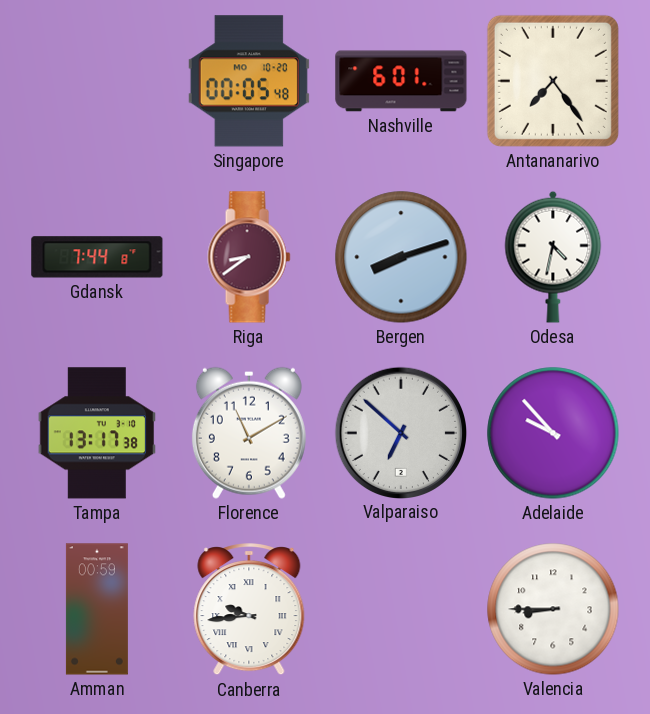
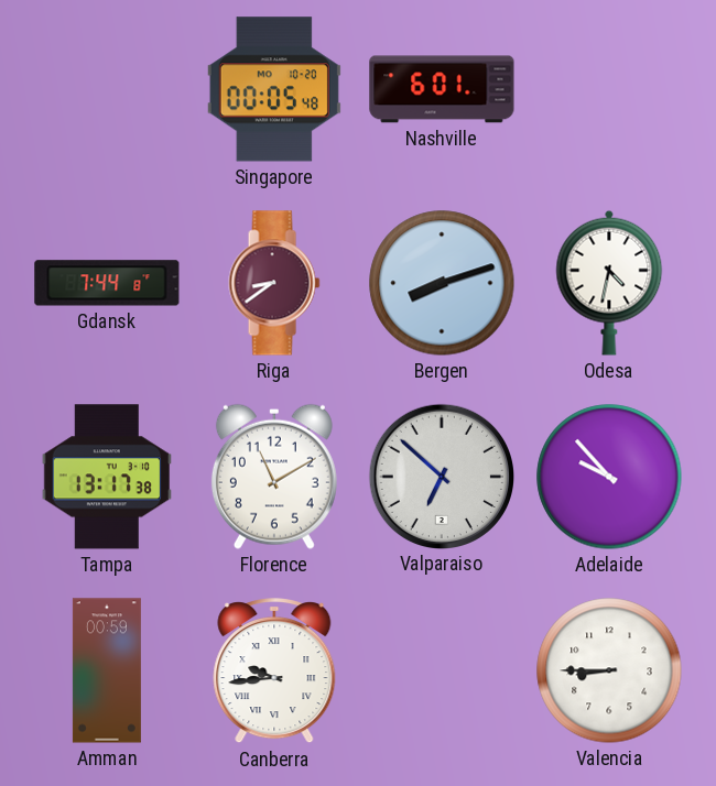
Antananarivo: 7:24 -> none (553, 81)
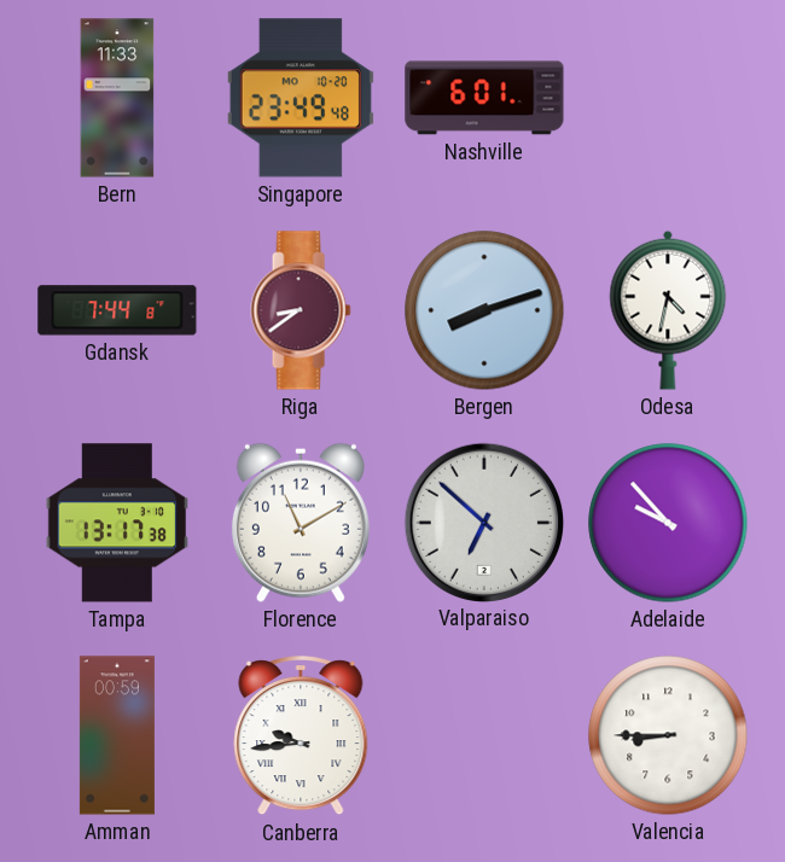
Bern: none -> 11:33 (117, 98)
Singapore: 00:05 -> 23:49 (301, 98)
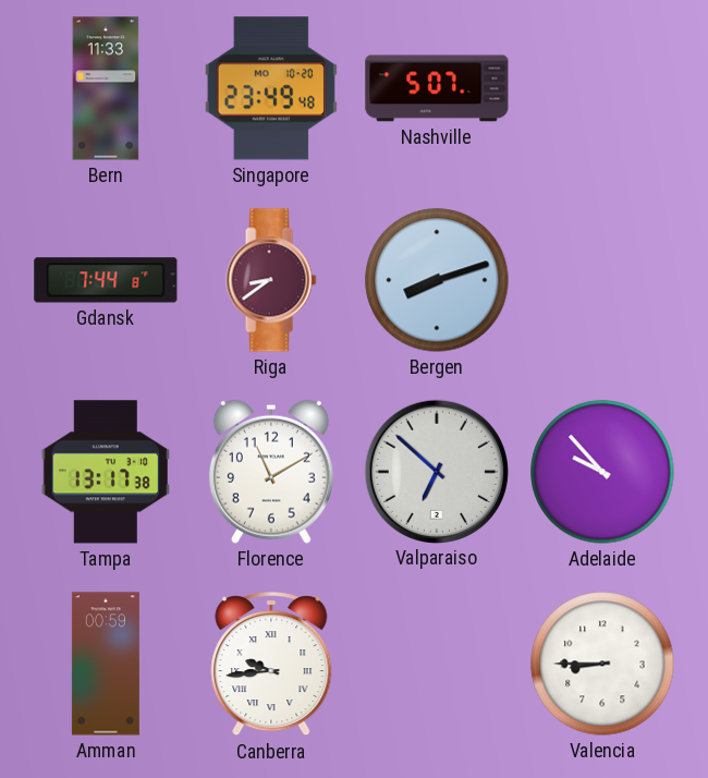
Nashville: 6:01 -> 5:07 (437, 88)
Odesa: 4:32 -> none (668, 310)
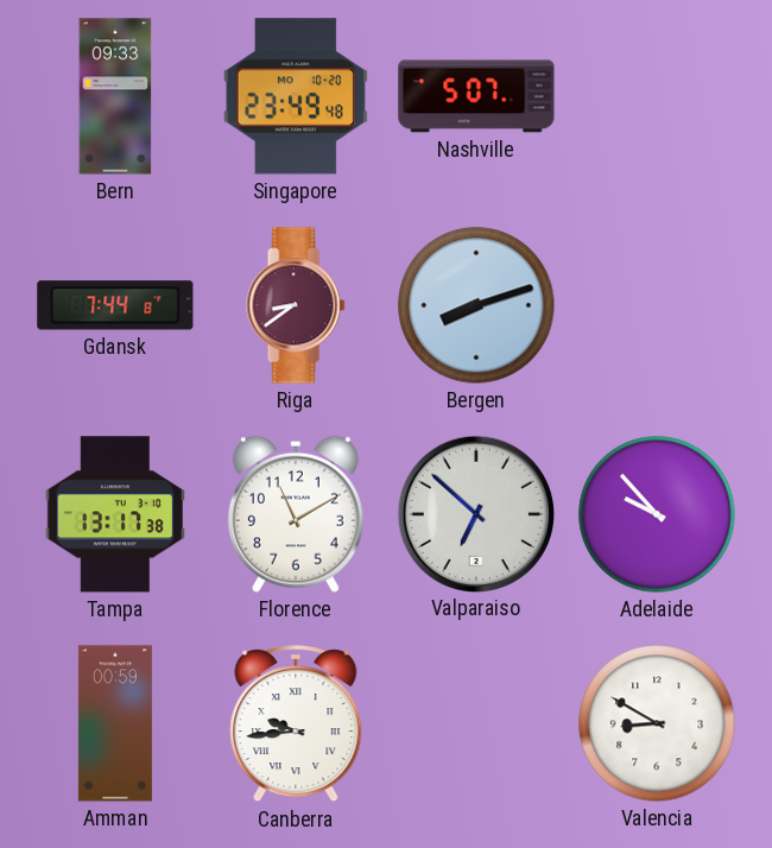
Bern: 11:33 -> 09:33 (115, 96)
Valencia: 8:45 -> 8:50 (657, 723)
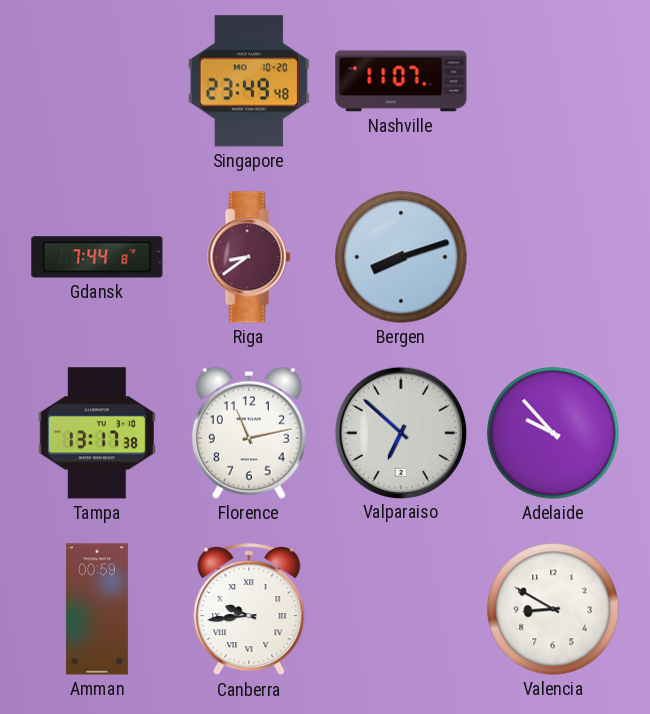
Bern: 09:33 -> none (115, 96)
Nashville: 5:07 -> 11:07 (401, 81)
Florence: 11:10 -> 11:13 (249, 433)
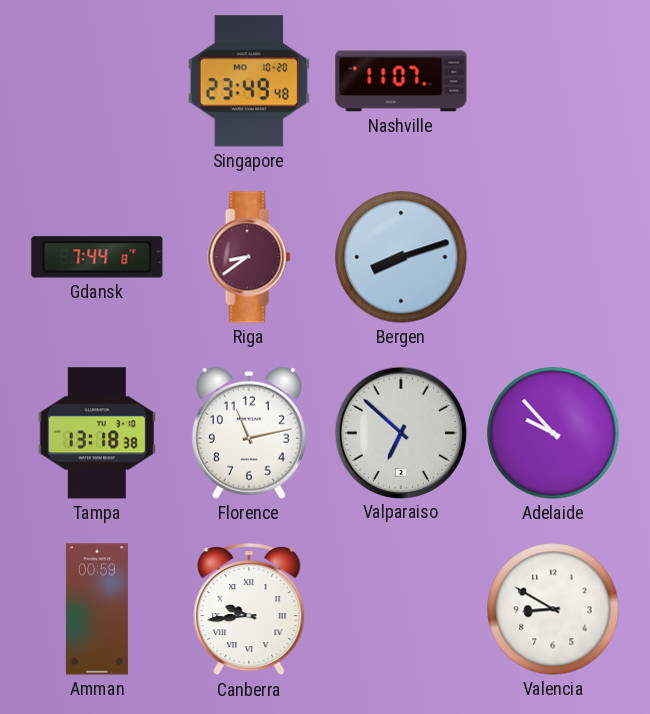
Tampa: 13:17 -> 13:18 (96, 433)
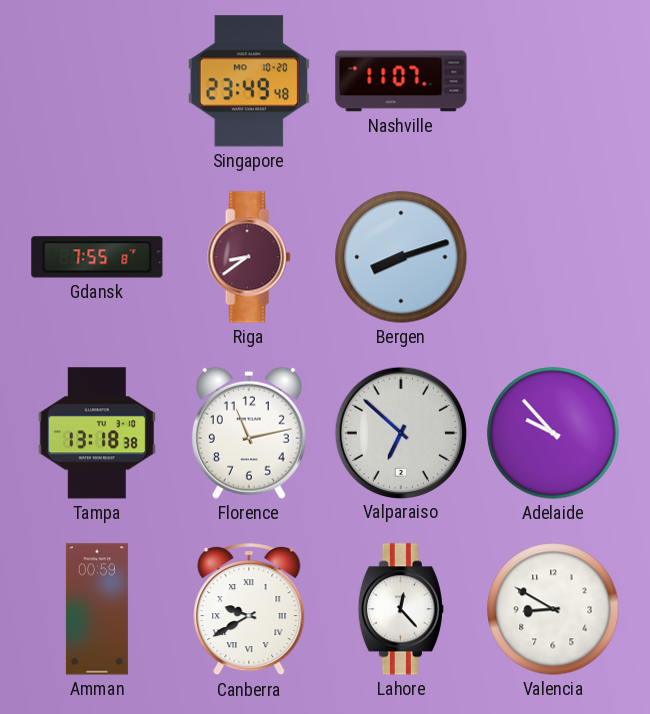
Gdansk: 7:44 -> 7:55 (97, 257)
Canberra: 9:44 -> 9:40 (249, 610)
Lahore: none -> 12:23 (401, 609)
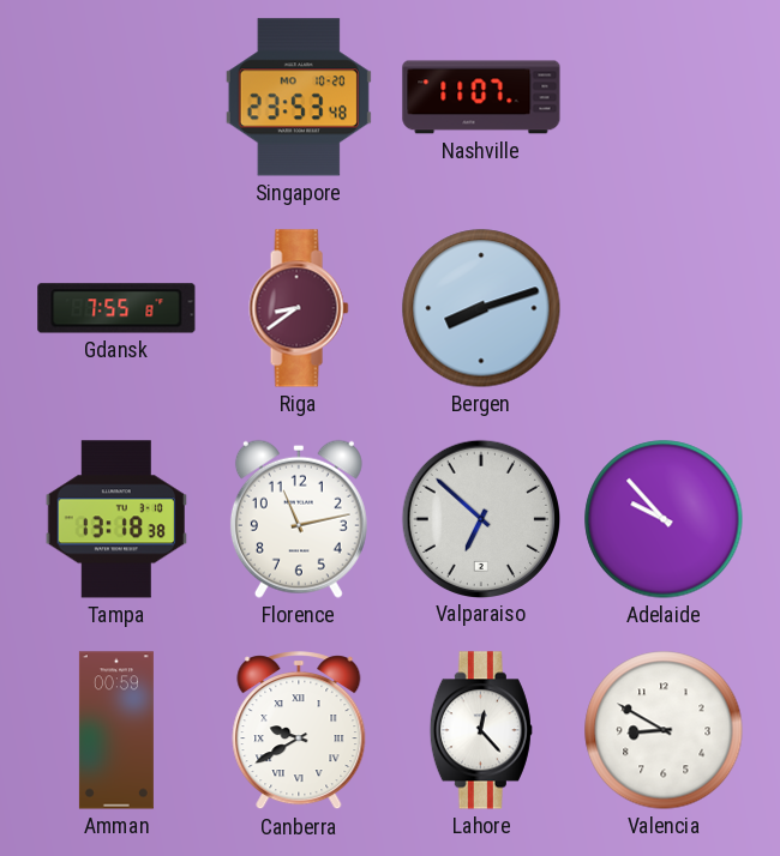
Singapore: 23:49 -> 23:53 (299, 97)
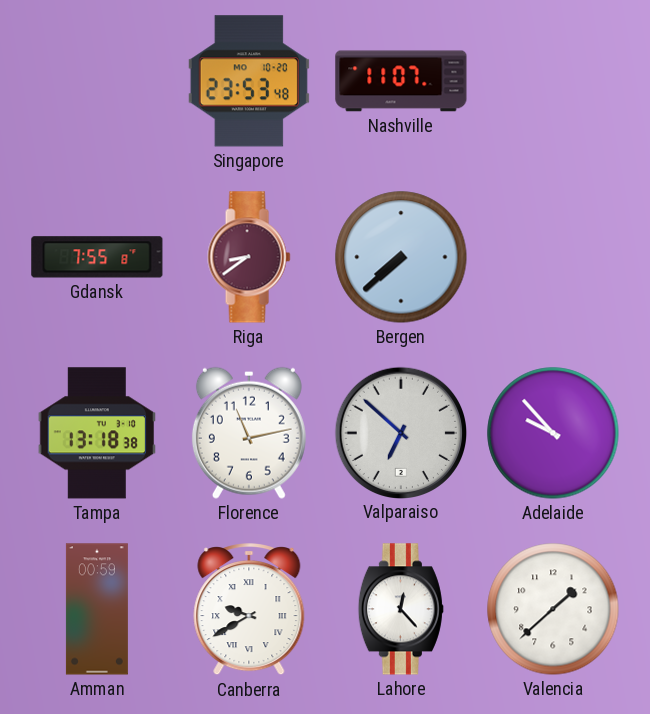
Bergen: 8:12 -> 7:38 (401, 257)
Valencia: 8:50 -> 1:38 (553, 609)
